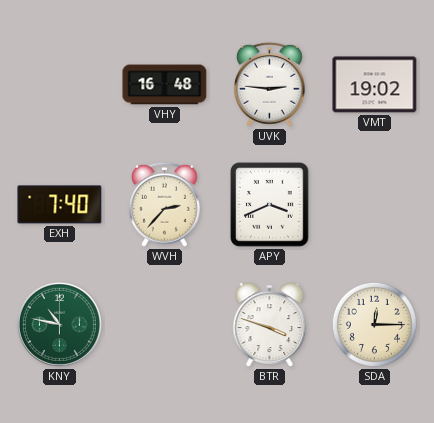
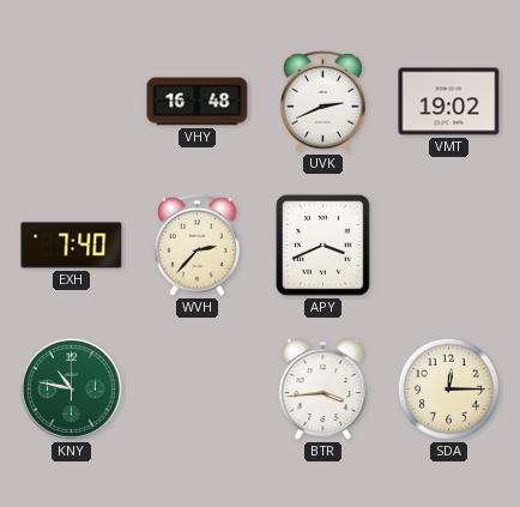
UVK: 2:46 -> 2:41 (322, 101)
BTR: 3:48 -> 3:44 (324, 390)
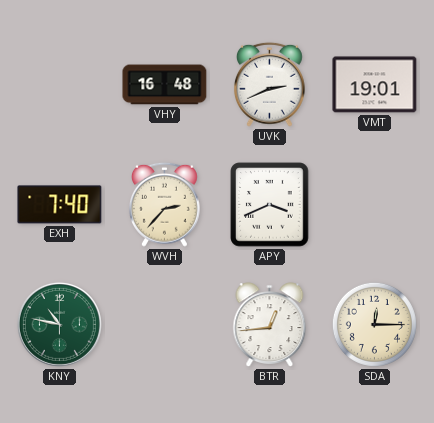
VMT: 19:02 -> 19:01 (375, 85)
BTR: 3:44 -> 12:44 (270, 325)
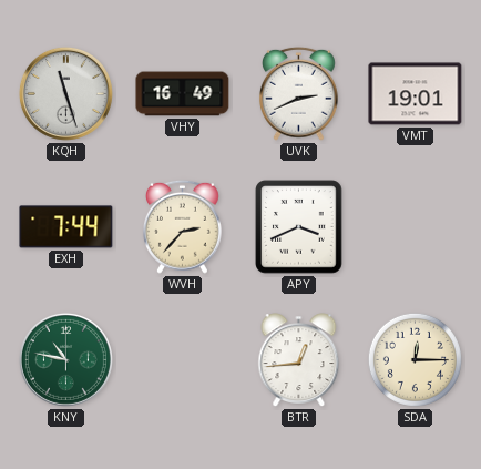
KQH: none -> 11:27 (65, 93)
VHY: 16:48 -> 16:49 (183, 94)
EXH: 7:40 -> 7:44 (66, 227)
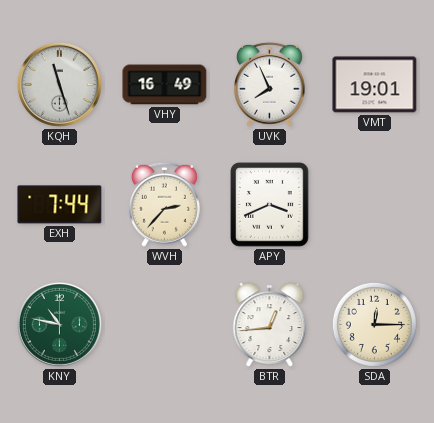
UVK: 2:41 -> 7:56 (269, 84)
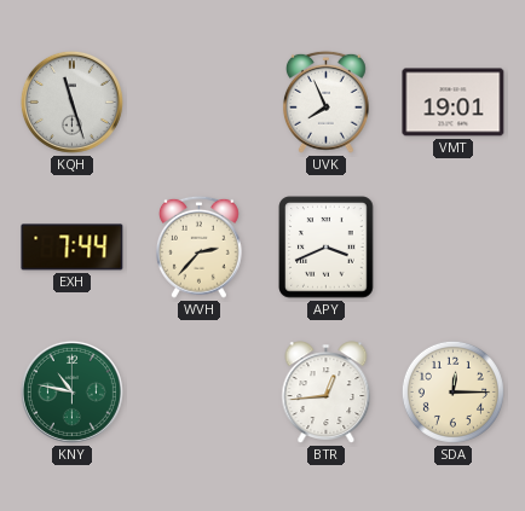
VHY: 16:49 -> none (165, 85)
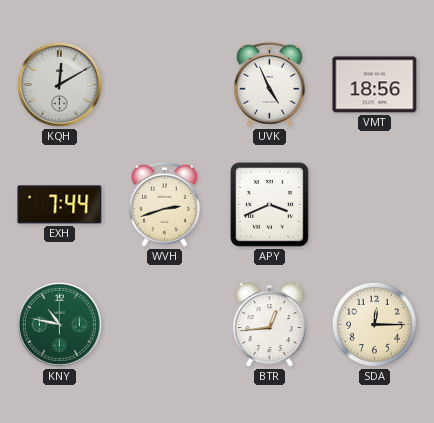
KQH: 11:27 -> 12:10 (59, 84)
UVK: 7:56 -> 4:56 (269, 84)
VMT: 19:01 -> 18:56 (375, 85)
WVH: 2:37 -> 2:42 (164, 204)
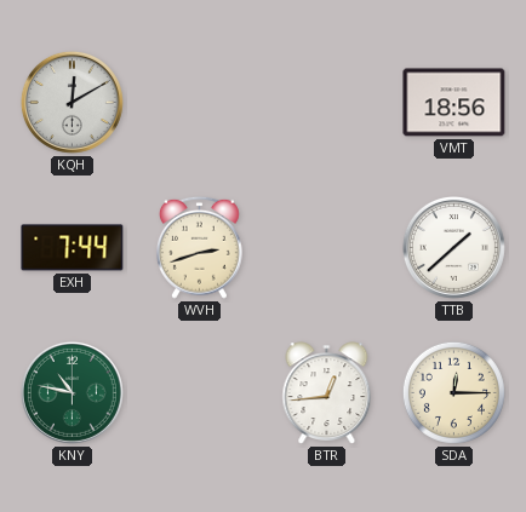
UVK: 4:56 -> none (269, 84)
APY: 3:41 -> none (270, 205)
TTB: none -> 1:38 (453, 247)
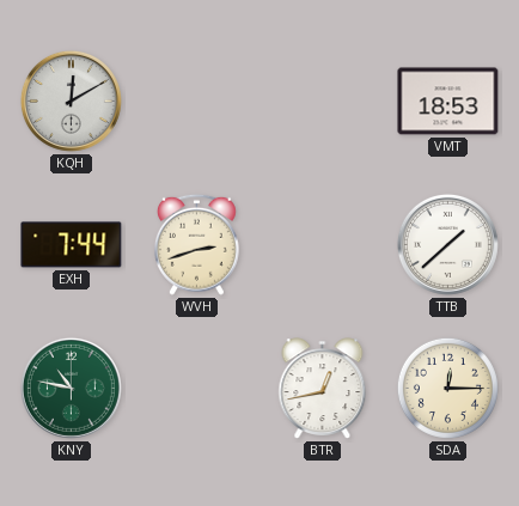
VMT: 18:56 -> 18:53 (448, 102)
BTR: 12:44 -> 12:43 (323, 389)
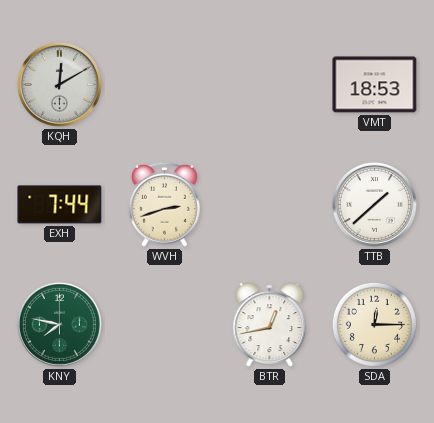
KNY: 10:47 -> 7:47 (59, 324)
